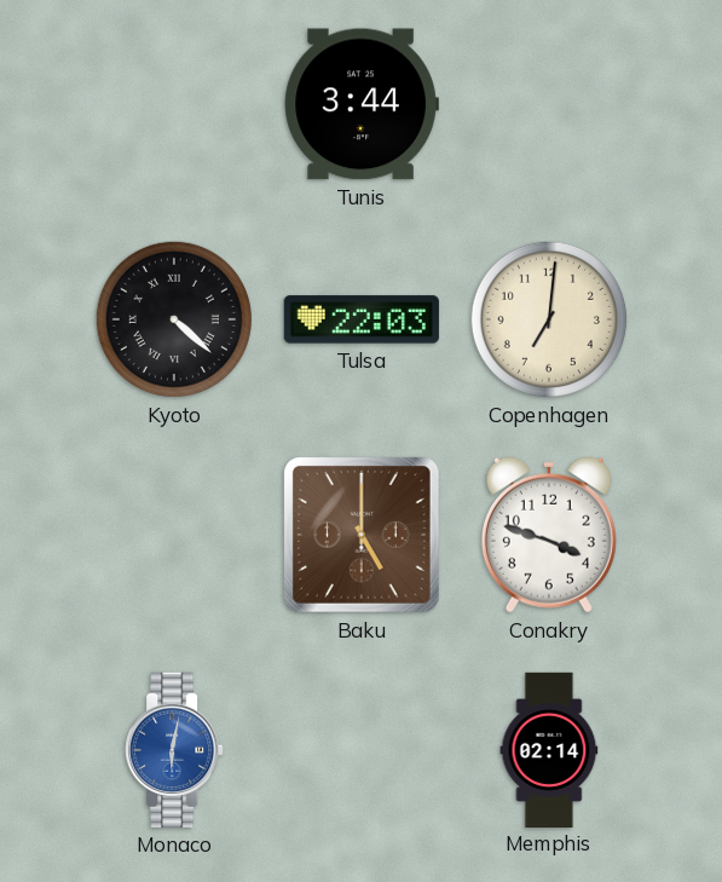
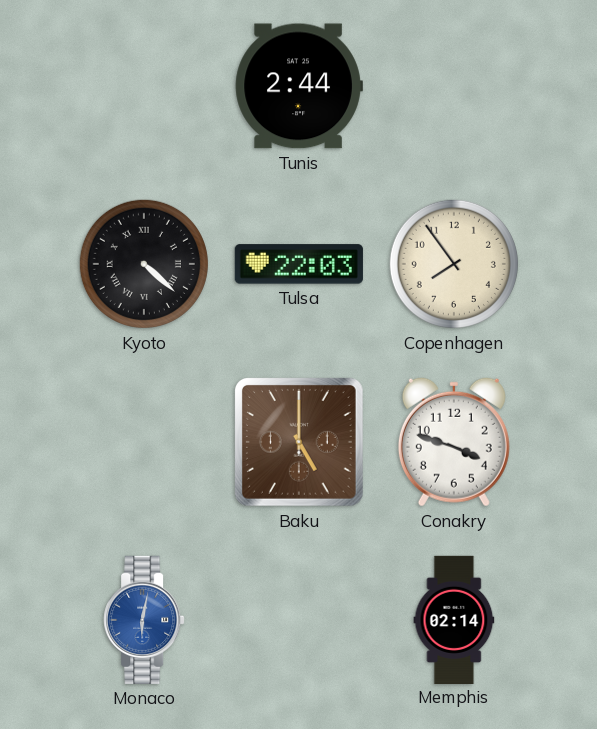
Tunis: 3:44 -> 2:44 (299, 86)
Copenhagen: 7:01 -> 7:54 (454, 264)
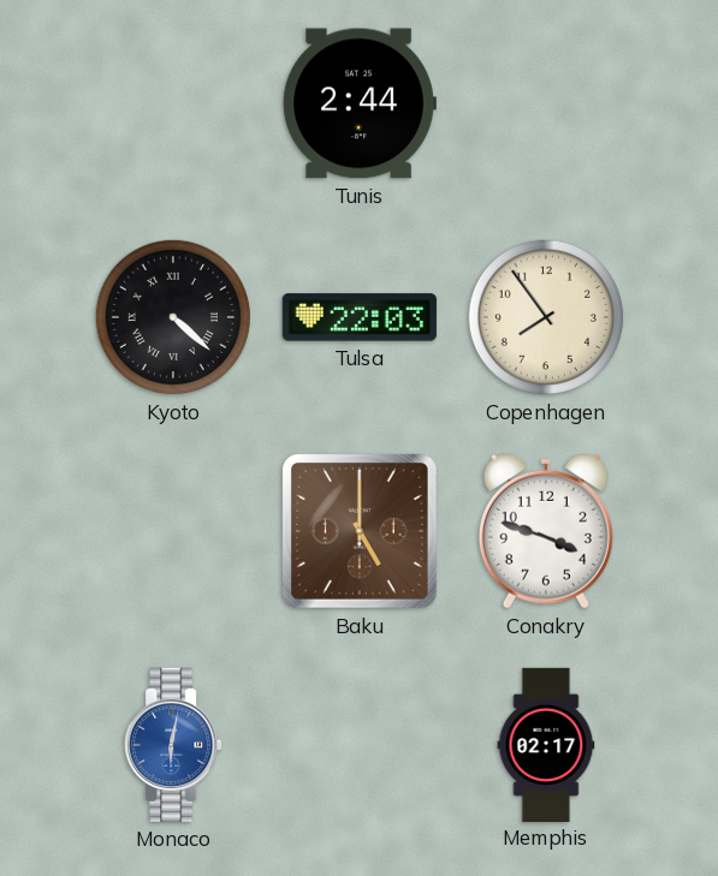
Memphis: 02:14 -> 02:17 (546, 744)
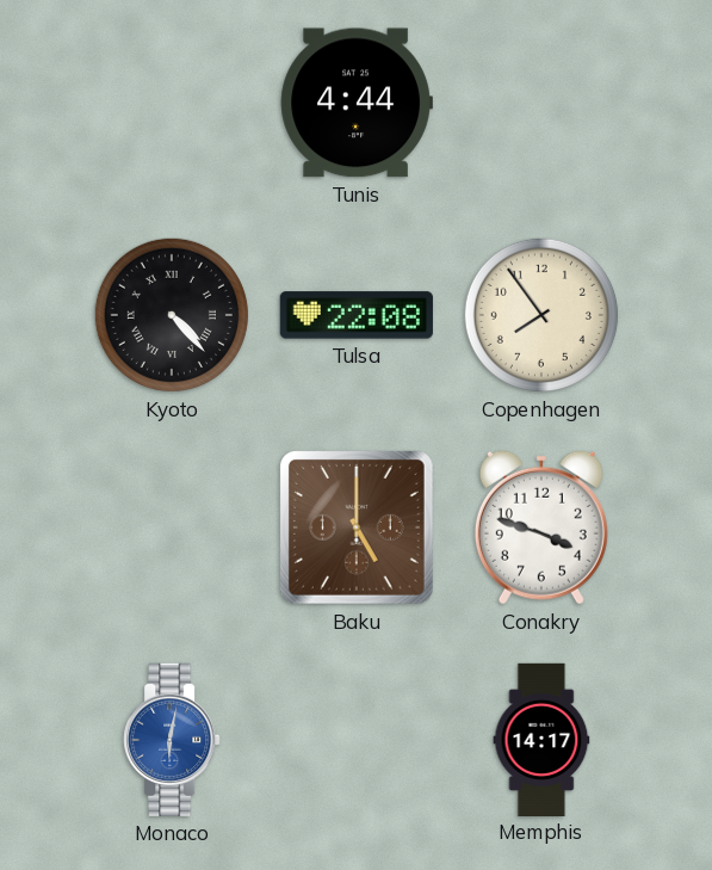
Tunis: 2:44 -> 4:44 (357, 103)
Kyoto: 4:22 -> 4:23 (172, 315)
Tulsa: 22:03 -> 22:08 (357, 315)
Memphis: 02:17 -> 14:17 (541, 739)
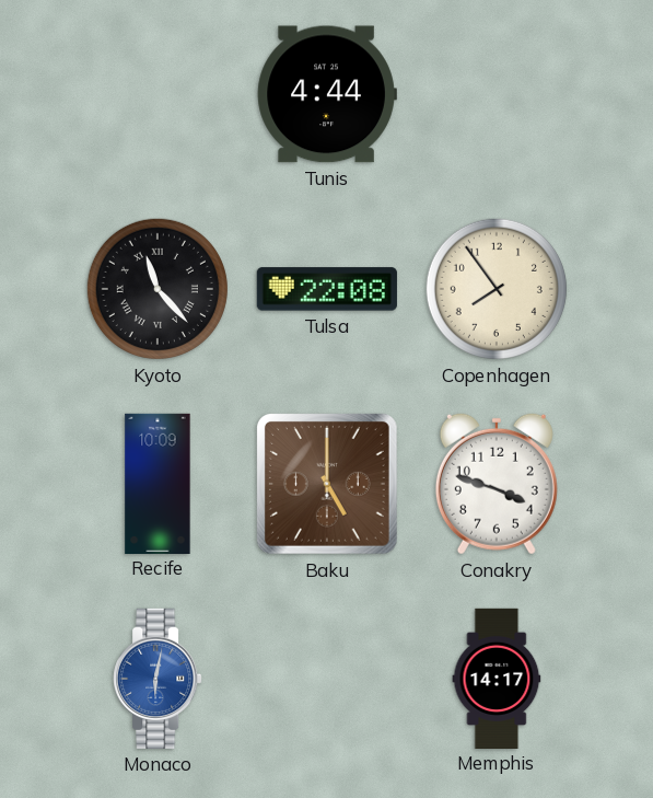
Kyoto: 4:23 -> 11:23 (158, 289)
Recife: none -> 10:09 (158, 483)
